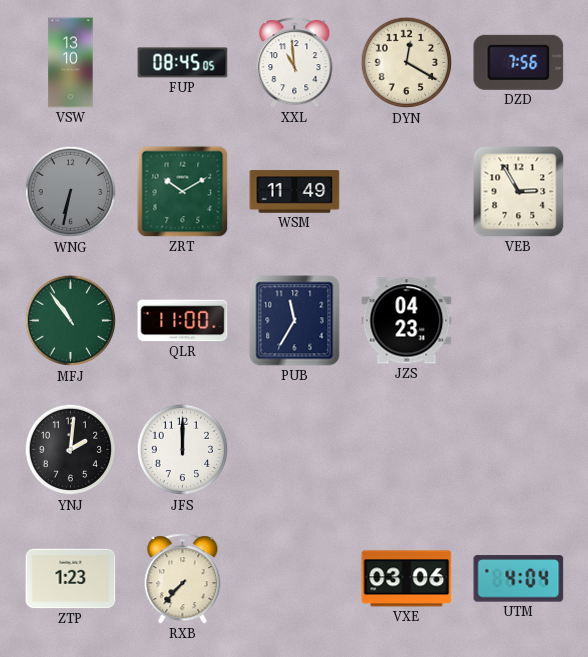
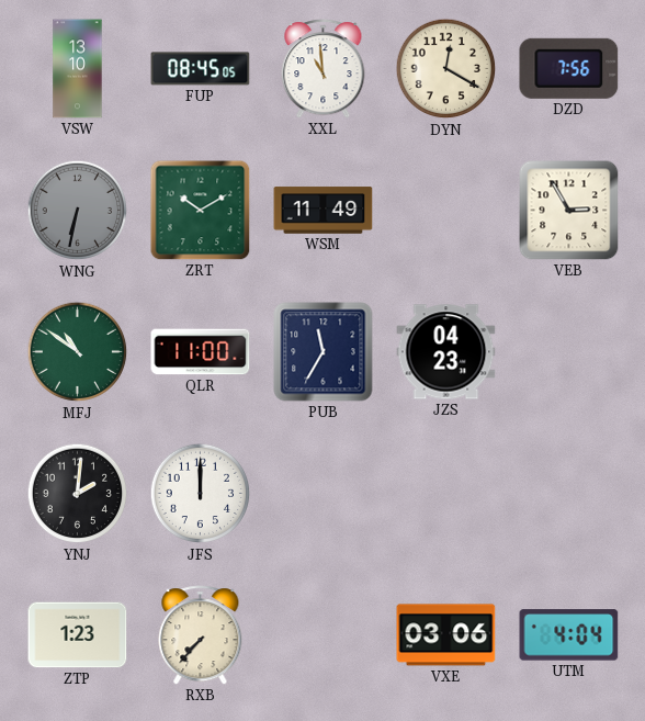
MFJ: 10:54 -> 10:51 (78, 352)
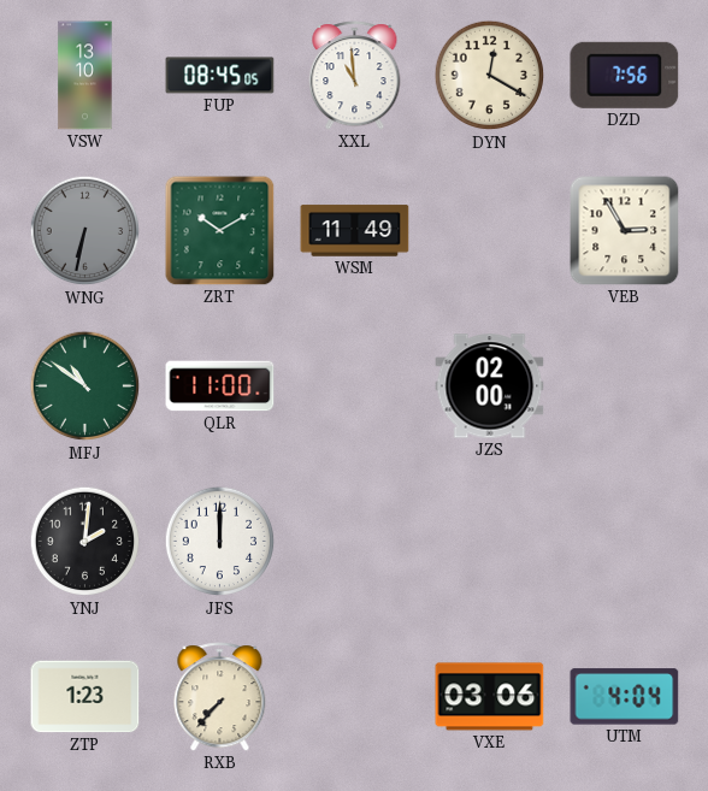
PUB: 11:35 -> none (324, 352)
JZS: 04:23 -> 02:00 (490, 386)
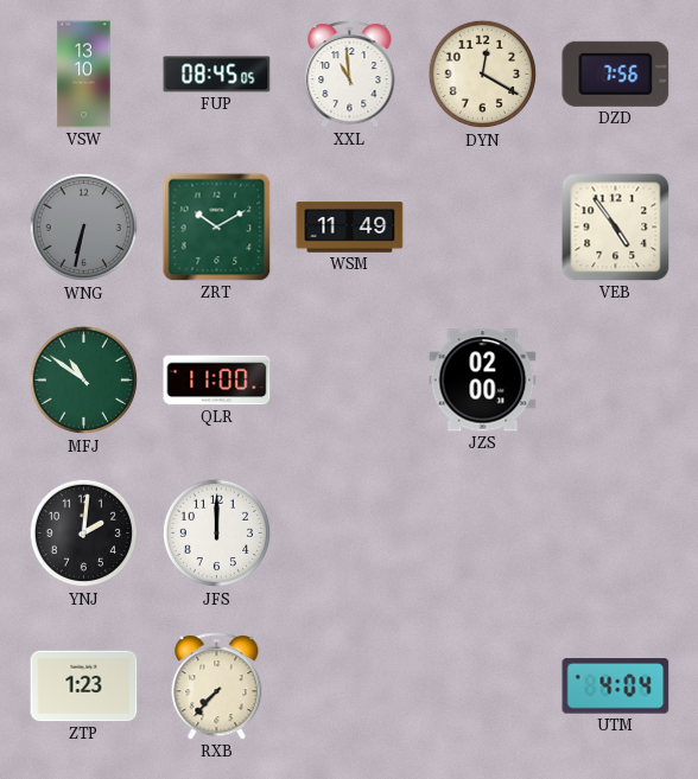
VEB: 2:55 -> 4:54 (616, 228)
VXE: 03:06 -> none (490, 697)
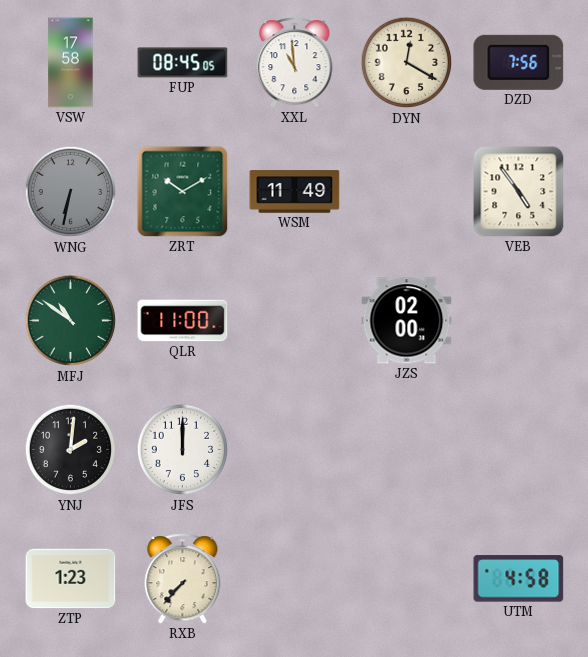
VSW: 13:10 -> 17:58 (71, 63)
UTM: 4:04 -> 4:58 (519, 579)
